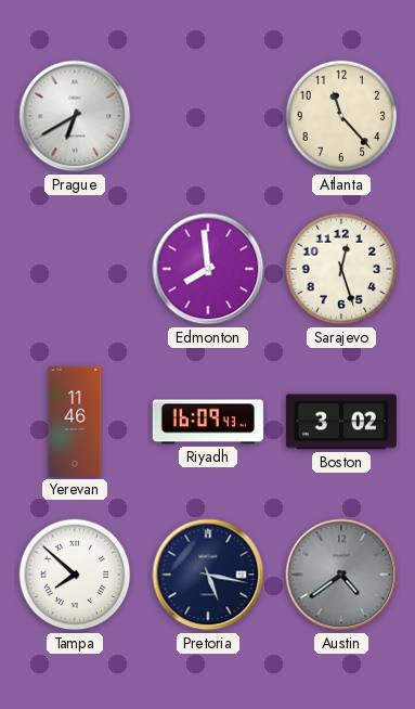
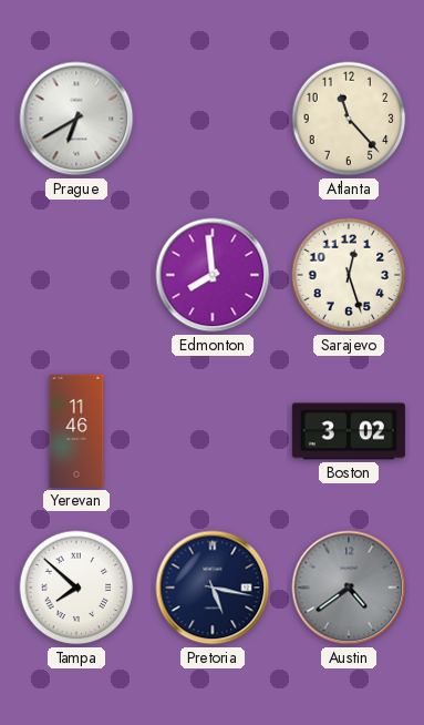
Riyadh: 16:09 -> none (208, 422)
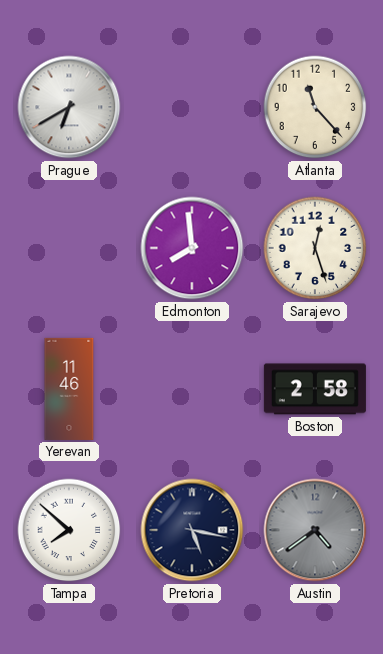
Boston: 3:02 -> 2:58 (315, 389)
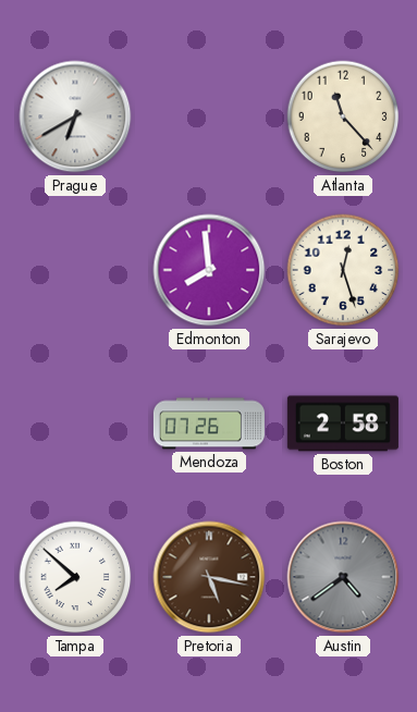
Yerevan: 11:46 -> none (69, 389)
Mendoza: none -> 07:26 (209, 423)
Pretoria dial: navy -> brown (209, 577)
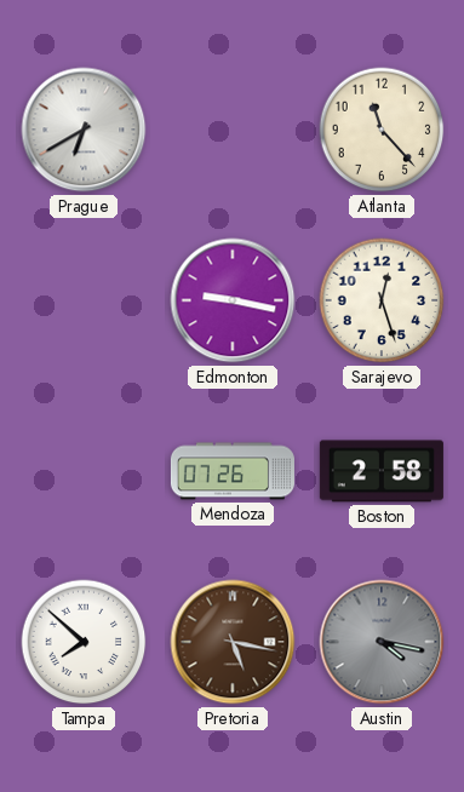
Edmonton: 7:59 -> 9:17 (233, 300)
Austin: 4:39 -> 4:17 (382, 642)
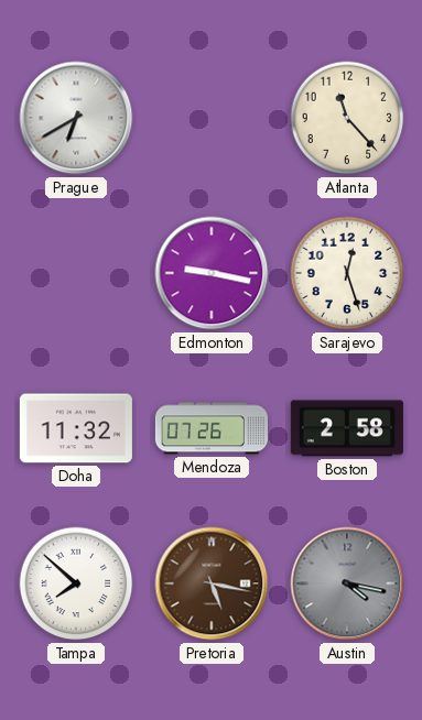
Doha: none -> 11:32 (76, 428)
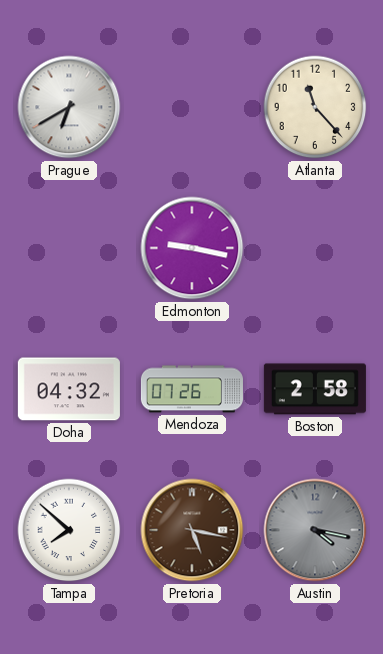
Sarajevo: 12:27 -> none (347, 273)
Doha: 11:32 -> 04:32 (69, 389)
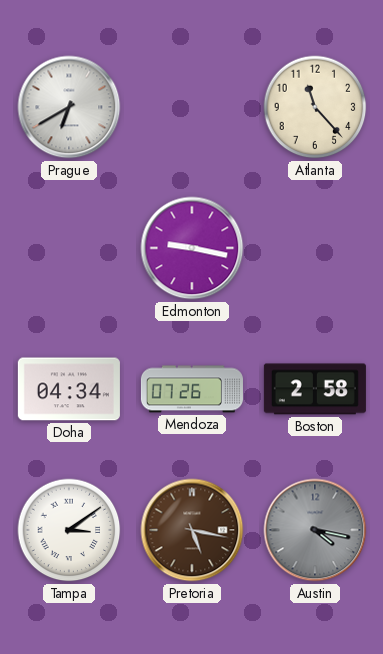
Doha: 04:32 -> 04:34 (69, 389)
Tampa: 7:52 -> 3:09 (69, 530)
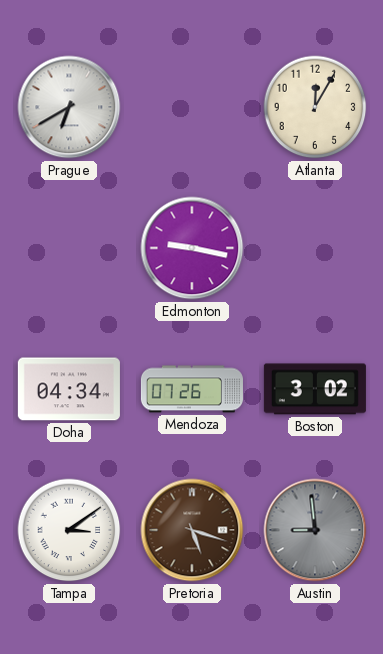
Atlanta: 11:23 -> 12:05 (315, 107)
Boston: 2:58 -> 3:02 (315, 389)
Pretoria: 5:17 -> 5:18 (192, 530)
Austin: 4:17 -> 8:59 (315, 530)
